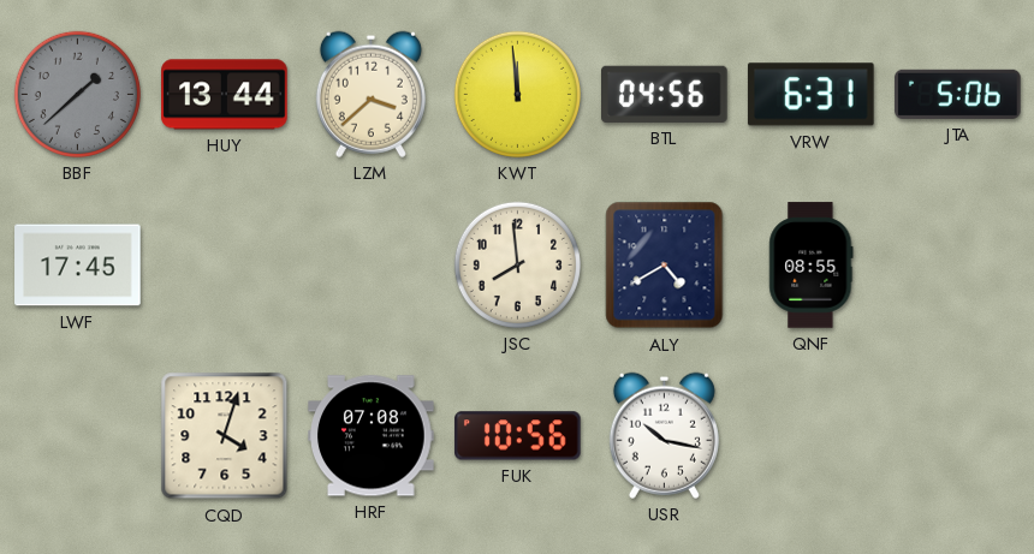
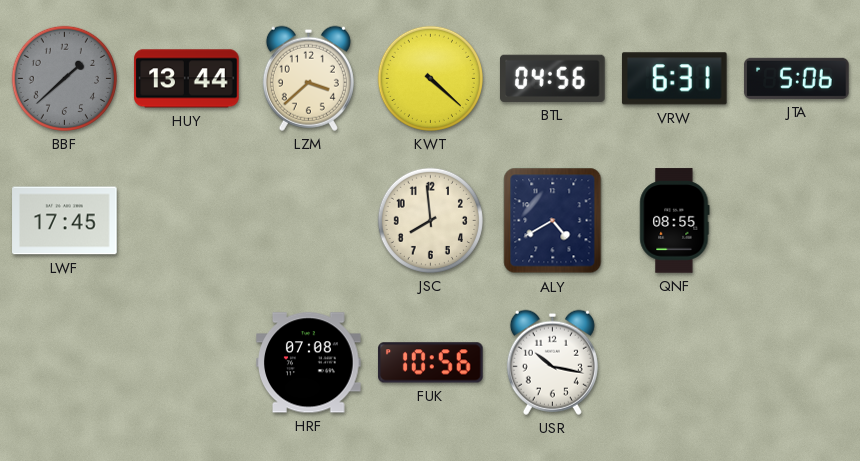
KWT: 11:59 -> 4:22 (430, 78)
CQD: 4:03 -> none (225, 436)
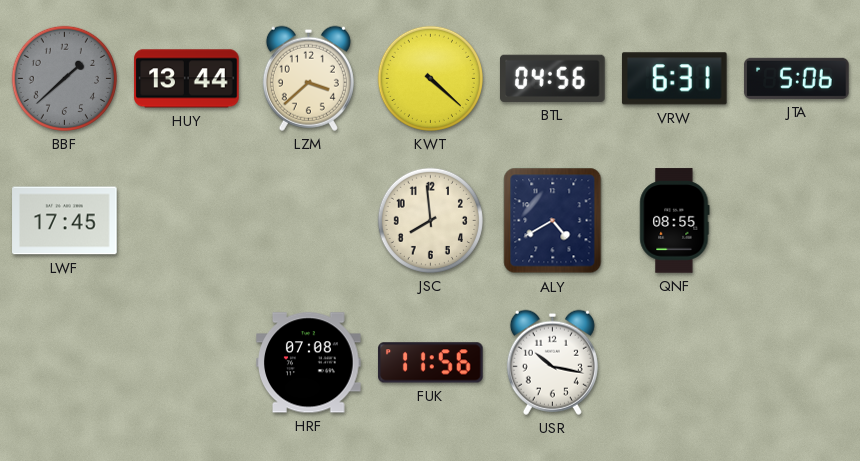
FUK: 10:56 -> 11:56 (431, 363)
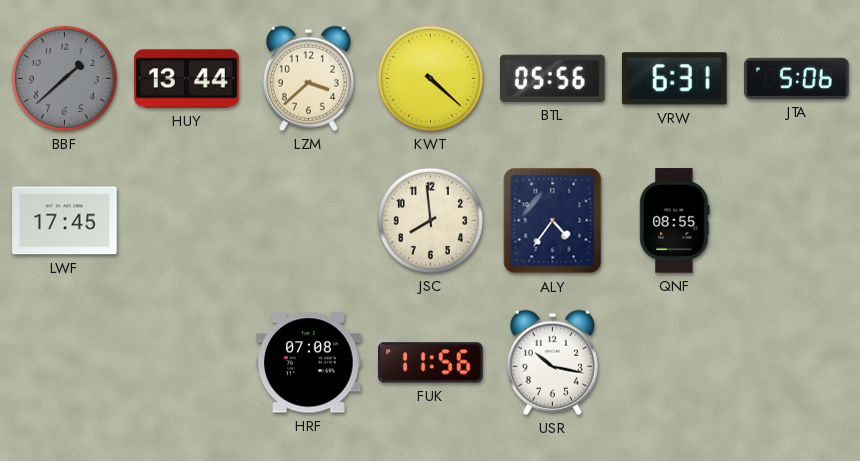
BTL: 04:56 -> 05:56 (553, 78)
ALY: 4:40 -> 4:36 (553, 221)
